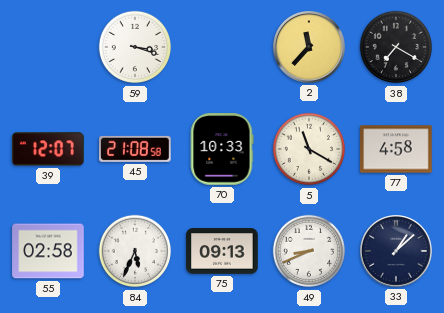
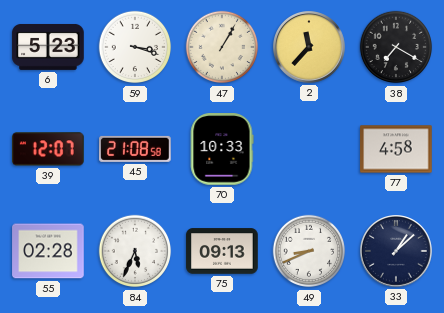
6: none -> 5:23 (48, 47)
47: none -> 1:05 (222, 47)
5: 11:20 -> none (309, 149)
55: 02:58 -> 02:28 (48, 251)
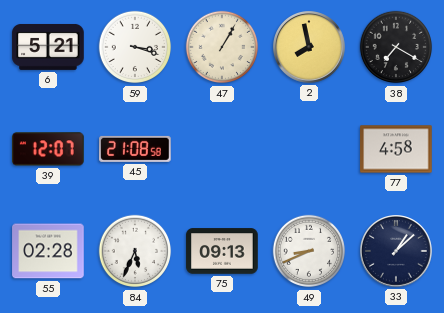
6: 5:23 -> 5:21 (48, 47)
2: 11:37 -> 7:58 (310, 48)
70: 10:33 -> none (222, 149)
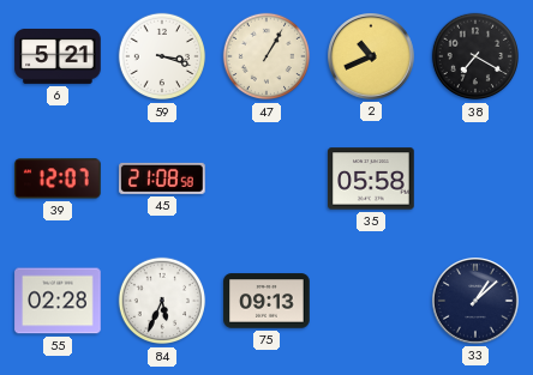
2: 7:58 -> 10:41 (372, 58)
35: none -> 05:58 (371, 179)
77: 4:58 -> none (396, 149)
49: 8:41 -> none (309, 251)
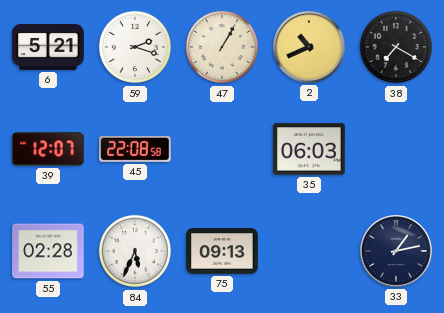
59: 3:18 -> 2:18 (135, 47)
45: 21:08 -> 22:08 (135, 149)
35: 05:58 -> 06:03 (309, 149)
33: 1:08 -> 1:13 (397, 252)
